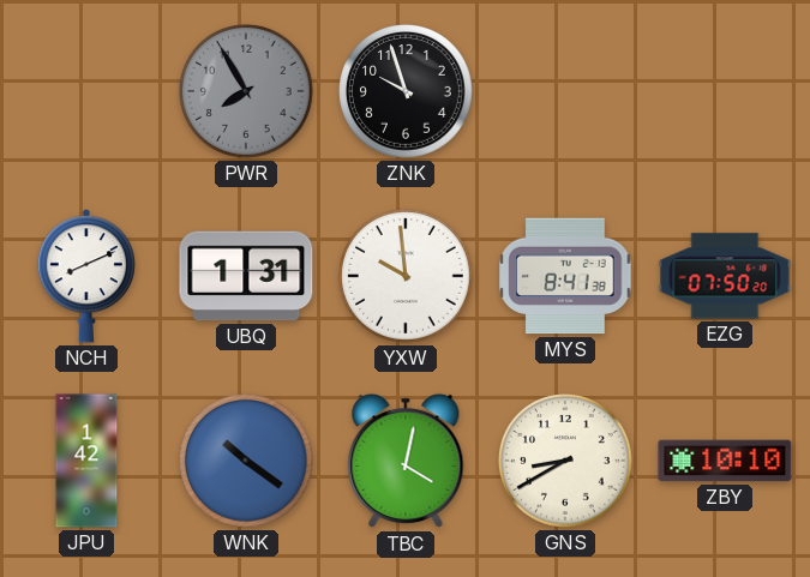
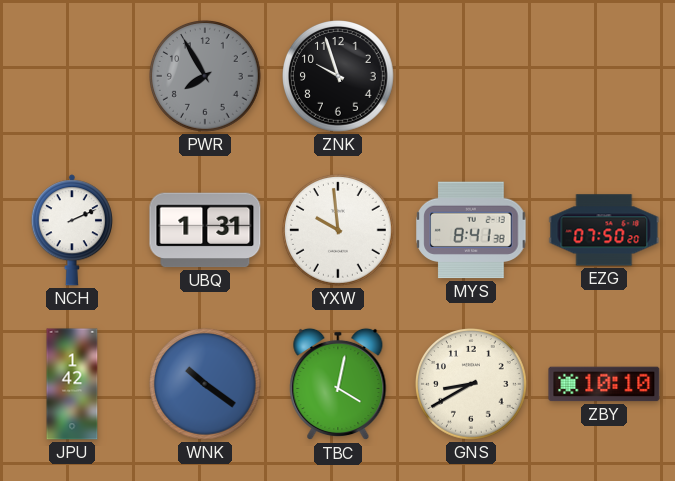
NCH: 8:11 -> 2:11 (72, 230)
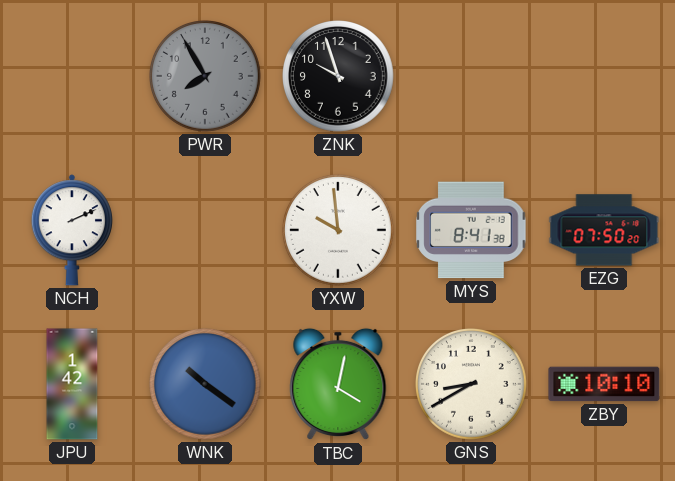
UBQ: 1:31 -> none (205, 230)
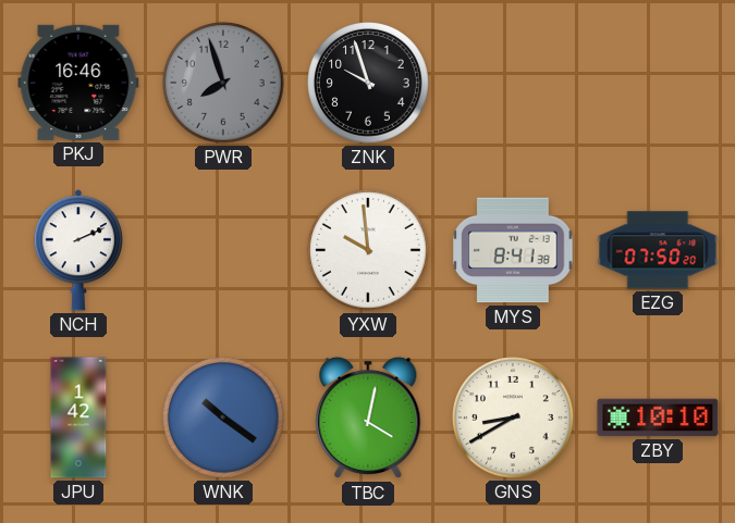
PKJ: none -> 16:46 (78, 83)
PWR: 7:55 -> 7:57 (224, 84)
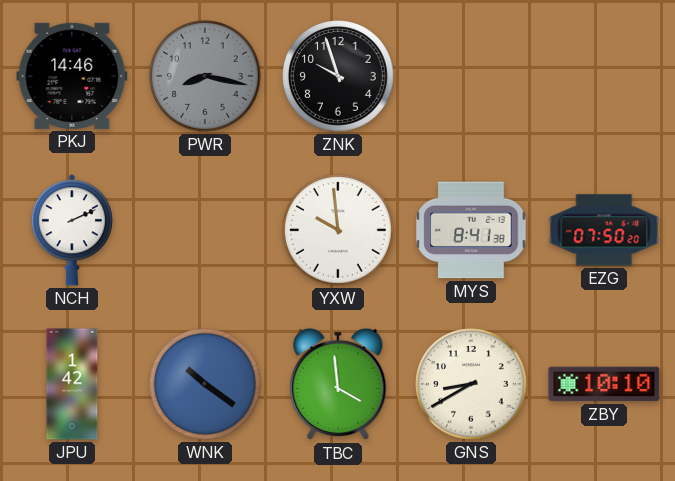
PKJ: 16:46 -> 14:46 (72, 76)
PWR: 7:57 -> 8:17 (206, 77)
TBC: 4:02 -> 3:59 (338, 384)
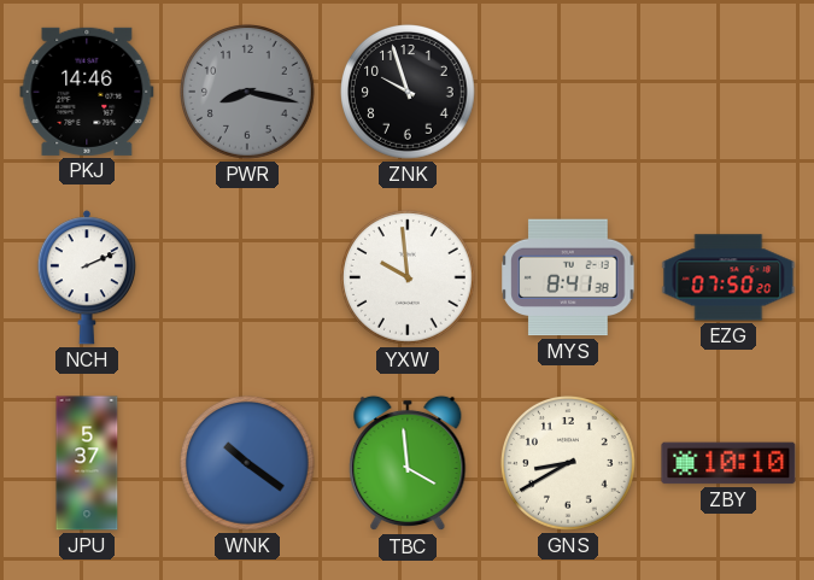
JPU: 1:42 -> 5:37 (87, 463)
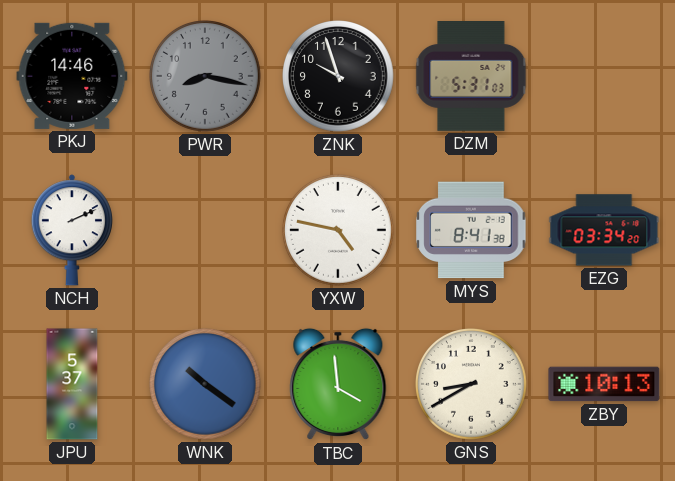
DZM: none -> 5:31 (471, 77)
YXW: 9:59 -> 4:47 (339, 231)
EZG: 07:50 -> 03:34 (604, 230)
ZBY: 10:10 -> 10:13 (604, 384)
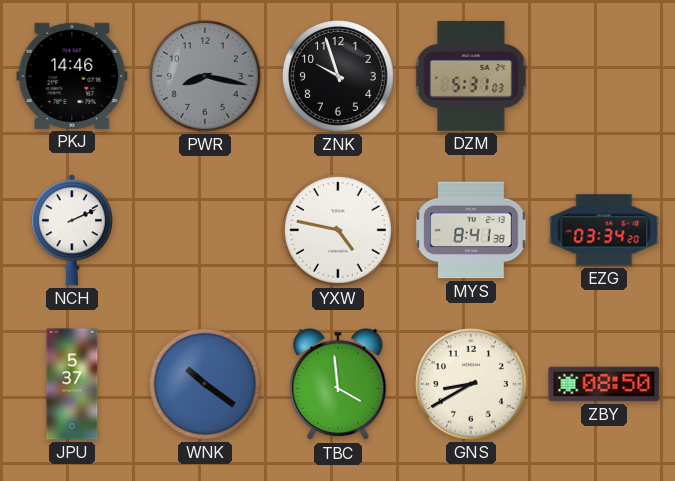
ZBY: 10:13 -> 08:50 (604, 384)
